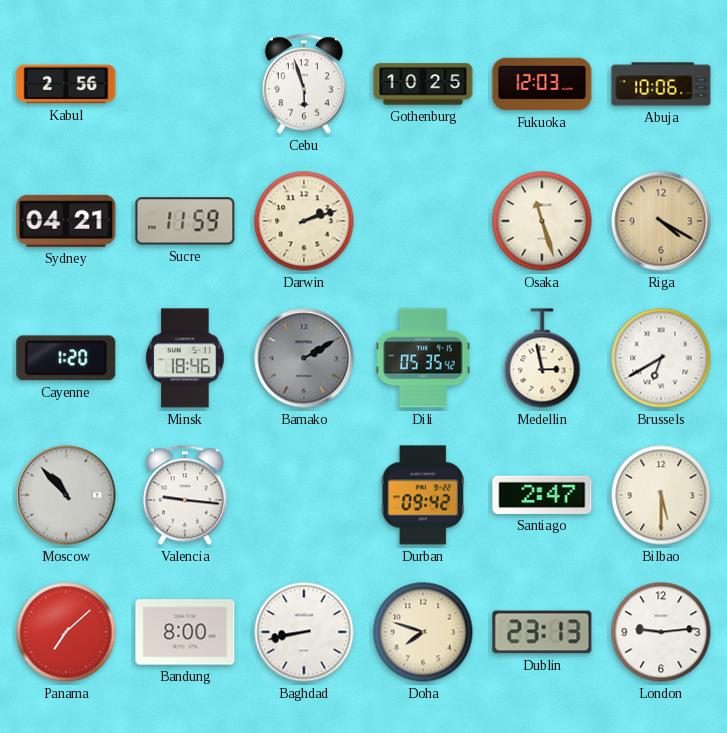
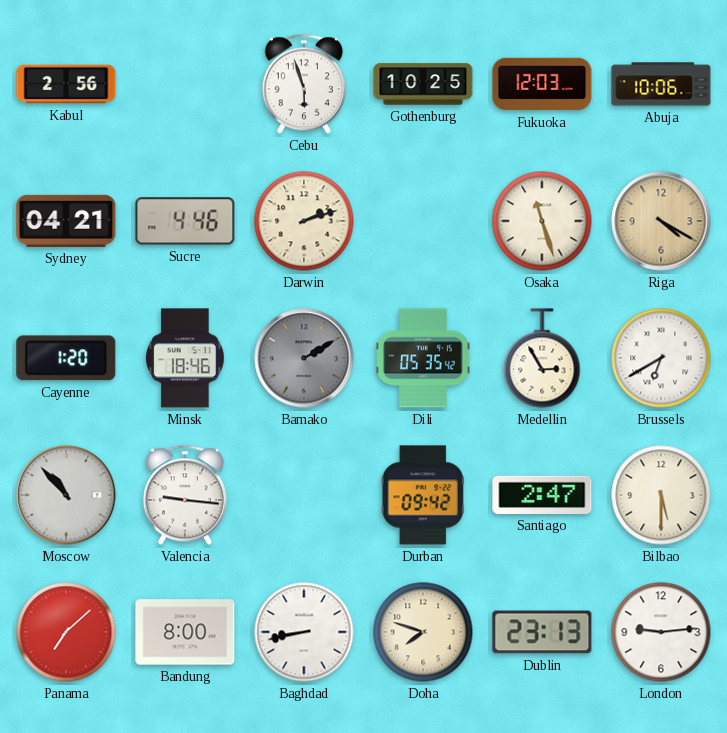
Sucre: 11:59 -> 4:46 (185, 221)
Medellin: 2:58 -> 2:55 (542, 358)
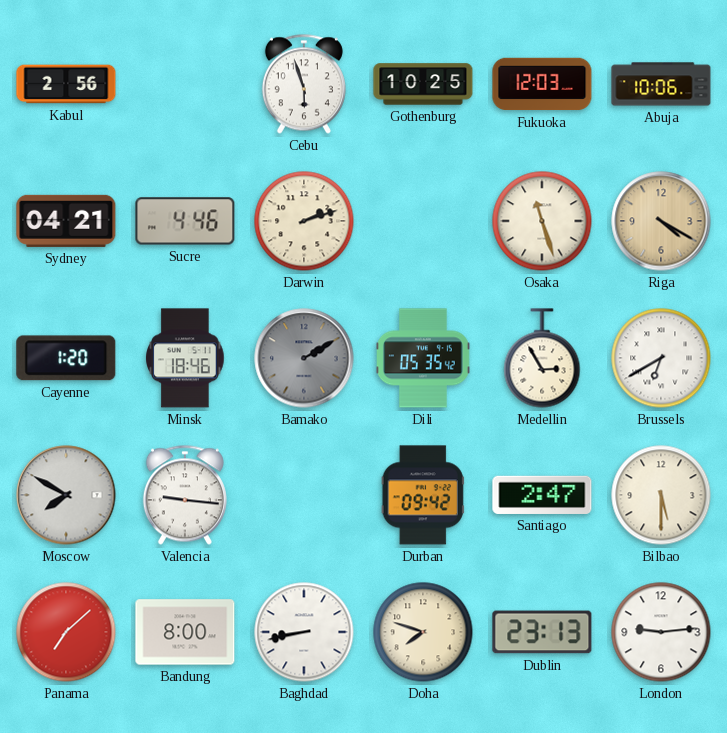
Moscow: 10:53 -> 7:50 (66, 495)
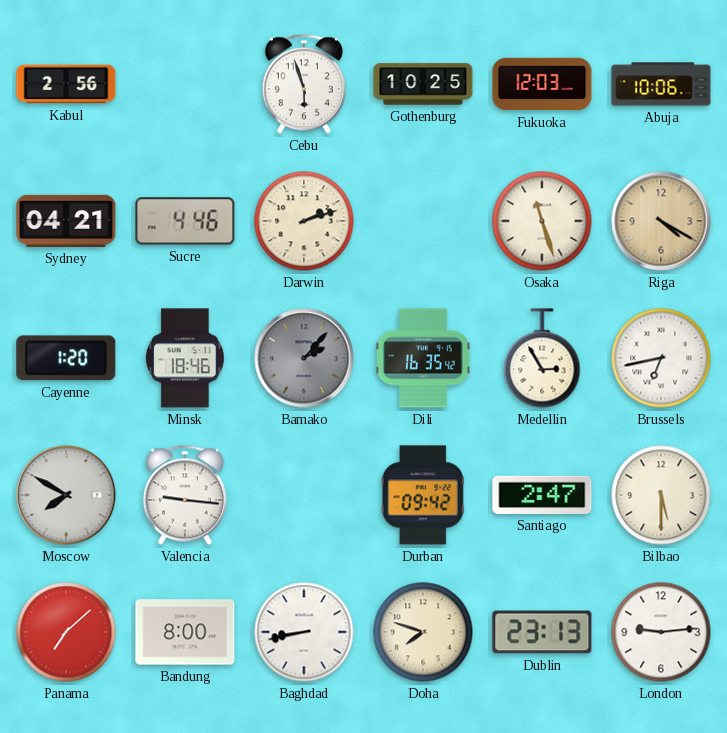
Bamako: 2:10 -> 2:07 (304, 358)
Dili: 05:35 -> 16:35 (424, 358)
Brussels: 6:40 -> 6:43 (661, 358)
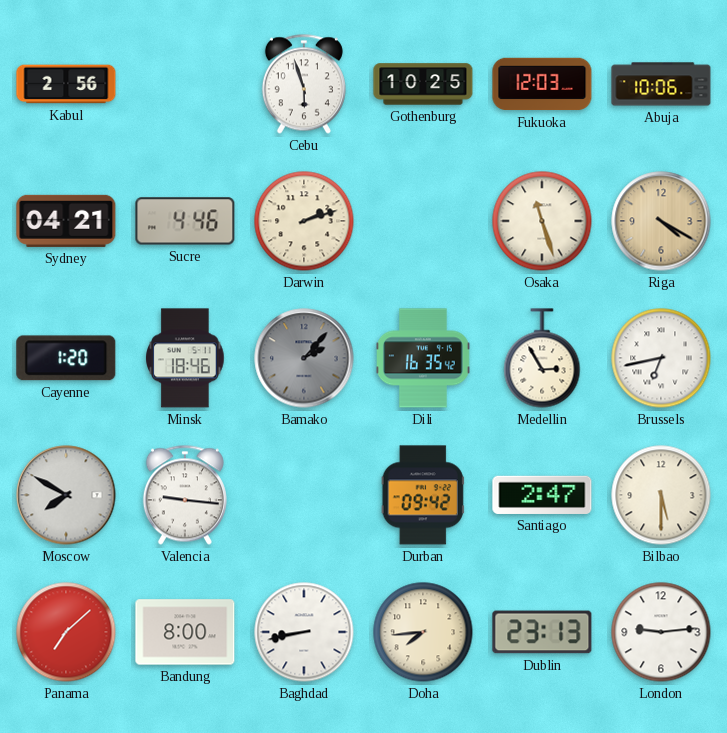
Doha: 7:48 -> 7:44 (423, 632)
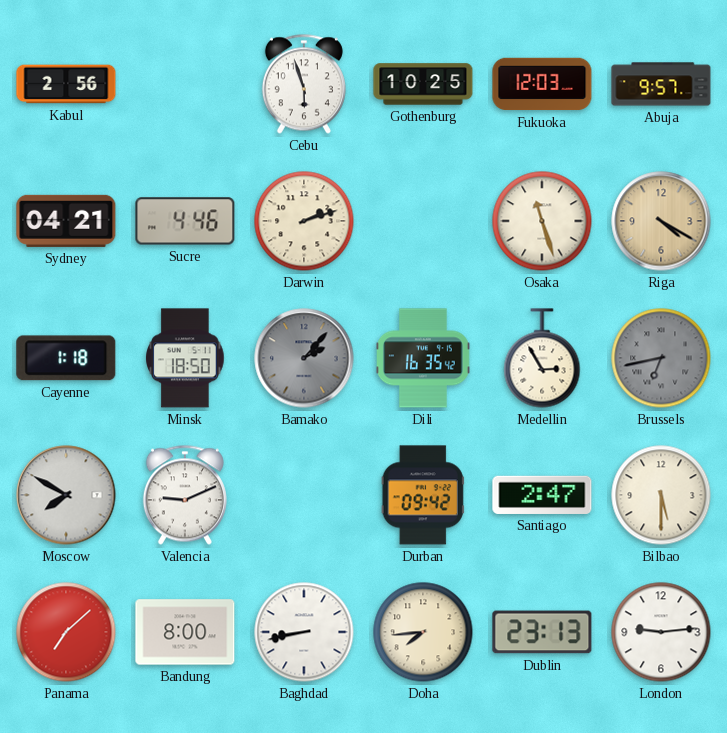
Abuja: 10:06 -> 9:57 (661, 84)
Cayenne: 1:20 -> 1:18 (66, 358)
Minsk: 18:46 -> 18:50 (185, 358)
Brussels dial: white -> grey (661, 358)
Valencia: 9:16 -> 9:11 (185, 495)
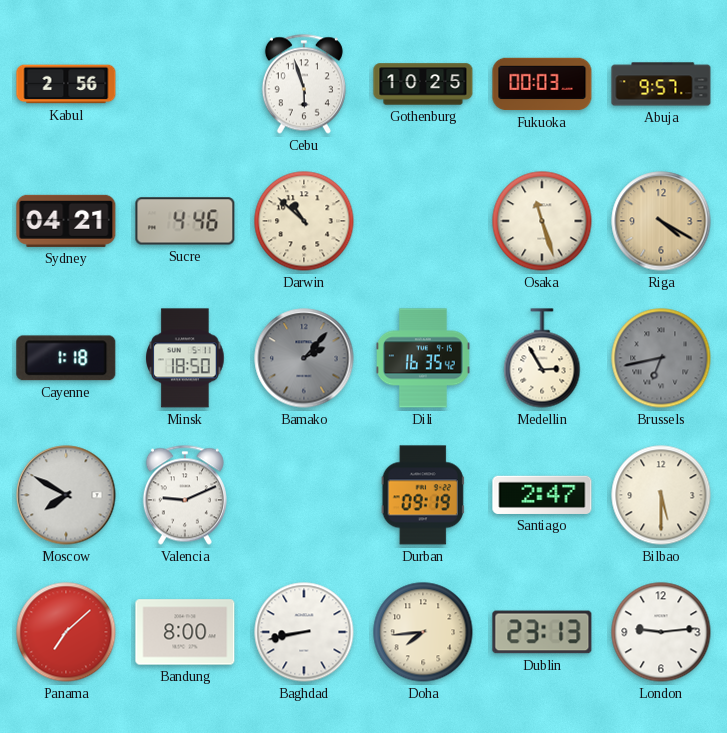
Fukuoka: 12:03 -> 00:03 (542, 84)
Darwin: 2:12 -> 10:52 (304, 221)
Durban: 09:42 -> 09:19 (423, 495)
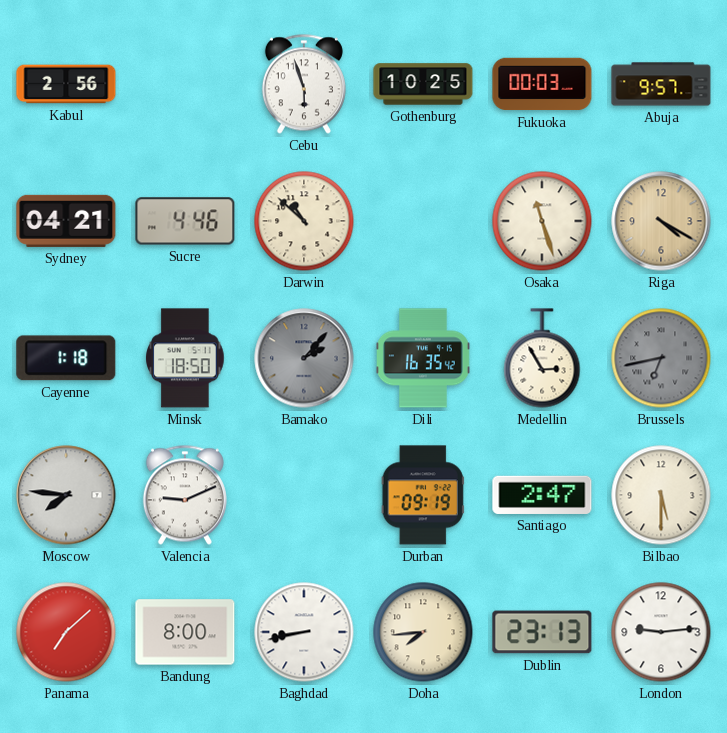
Moscow: 7:50 -> 7:46 (66, 495)
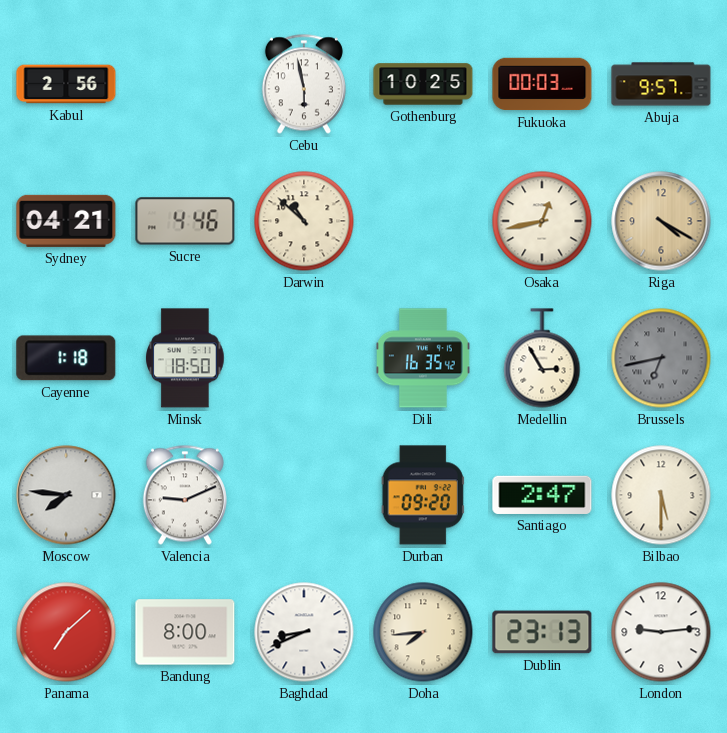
Cebu: 5:57 -> 5:58 (304, 84)
Osaka: 11:27 -> 12:43 (542, 221)
Bamako: 2:07 -> none (304, 358)
Durban: 09:19 -> 09:20 (423, 495)
Baghdad: 8:43 -> 8:41 (304, 632)
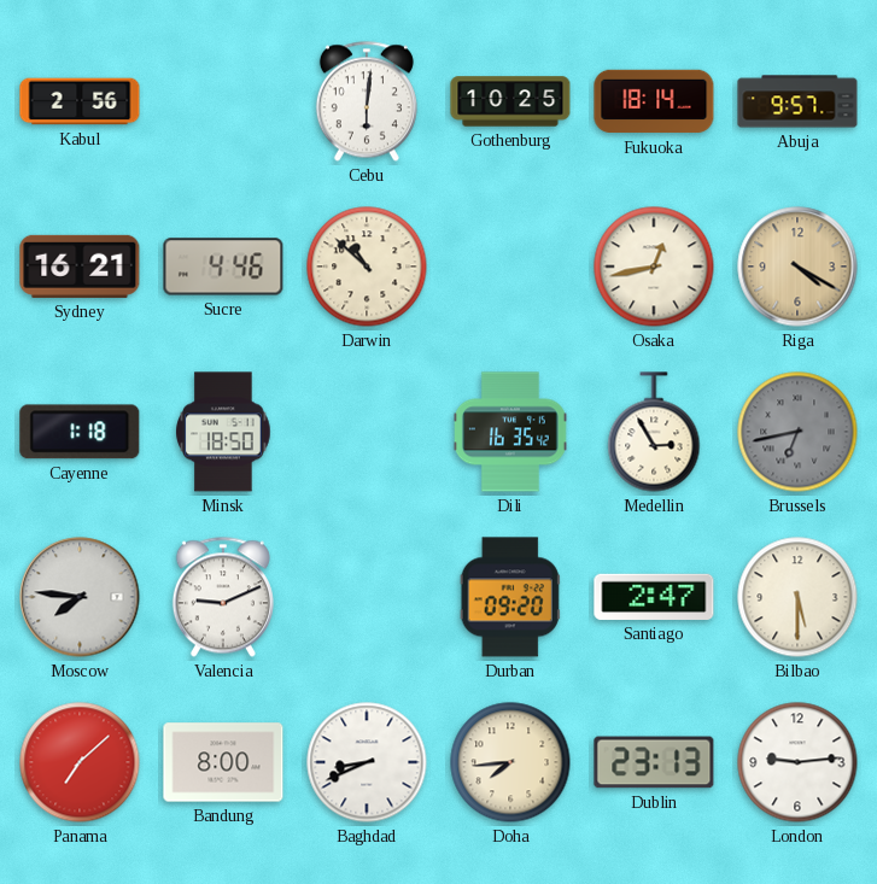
Cebu: 5:58 -> 6:01 (367, 101)
Fukuoka: 00:03 -> 18:14 (654, 101)
Sydney: 04:21 -> 16:21 (80, 267)
